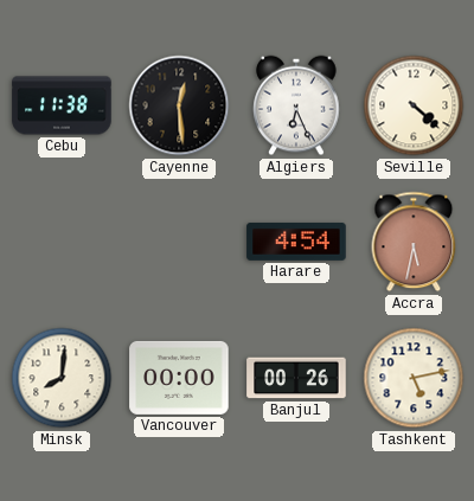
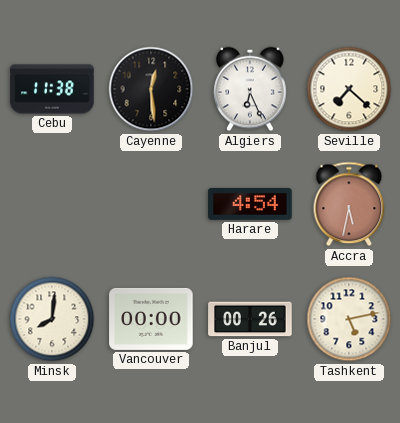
Seville: 4:22 -> 7:22 (349, 89)
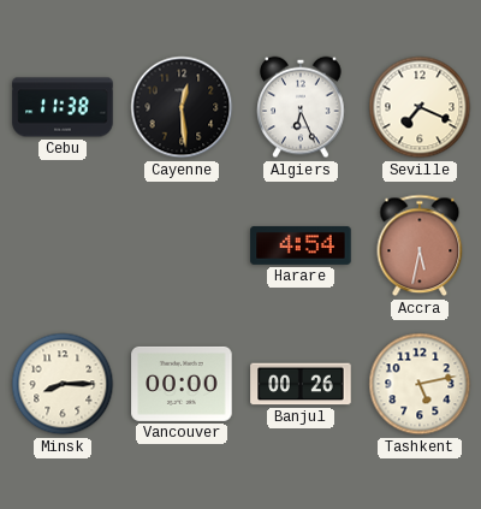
Seville: 7:22 -> 7:19 (420, 107)
Minsk: 8:01 -> 8:15 (63, 384)
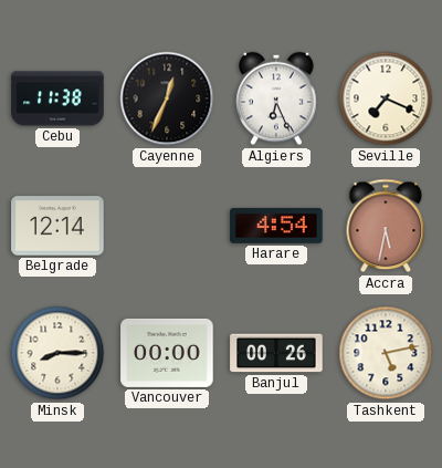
Cayenne: 12:29 -> 12:34 (167, 98)
Belgrade: none -> 12:14 (57, 226)
